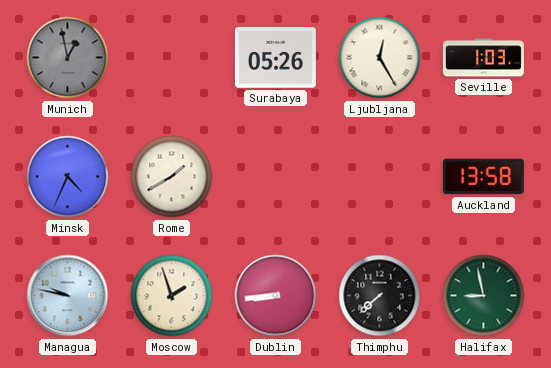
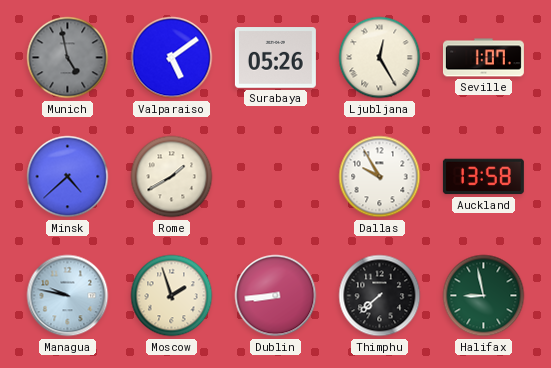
Munich: 12:58 -> 4:58 (68, 58)
Valparaiso: none -> 5:09 (172, 58)
Seville: 1:03 -> 1:07 (483, 58)
Minsk: 4:34 -> 4:38 (68, 177)
Dallas: none -> 9:55 (380, 177)
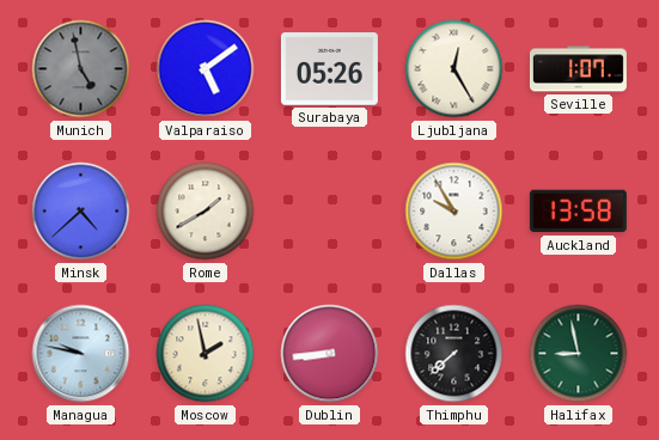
Moscow: 1:57 -> 1:58 (206, 354)
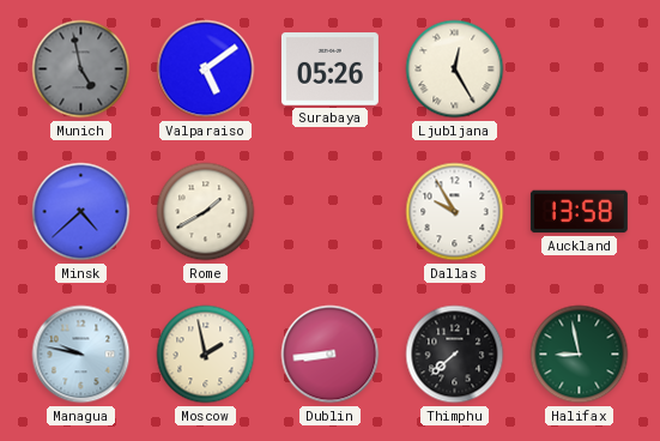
Seville: 1:07 -> none (578, 69)
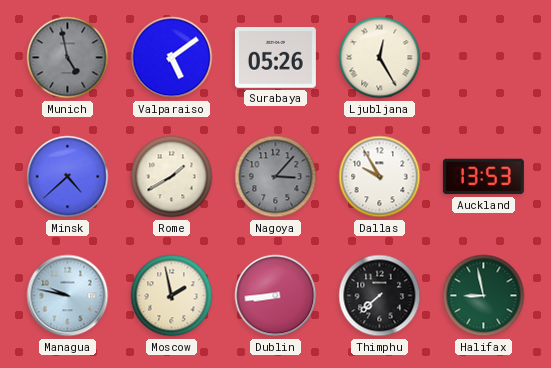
Nagoya: none -> 3:07 (276, 177)
Auckland: 13:58 -> 13:53 (483, 177)
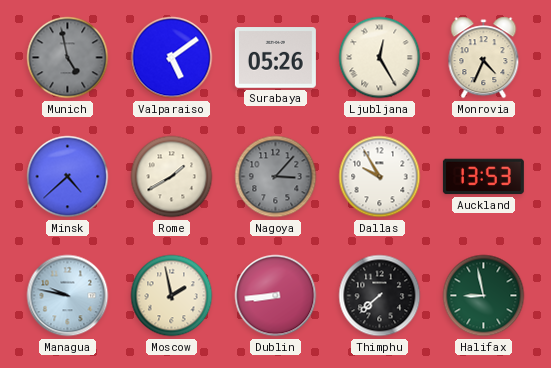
Monrovia: none -> 4:34 (484, 58)
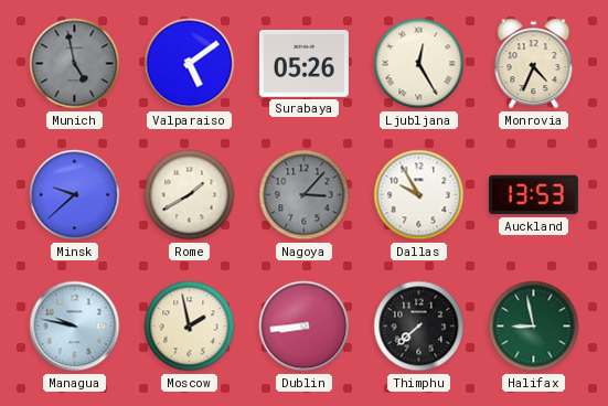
Minsk: 4:38 -> 9:38 (75, 195)
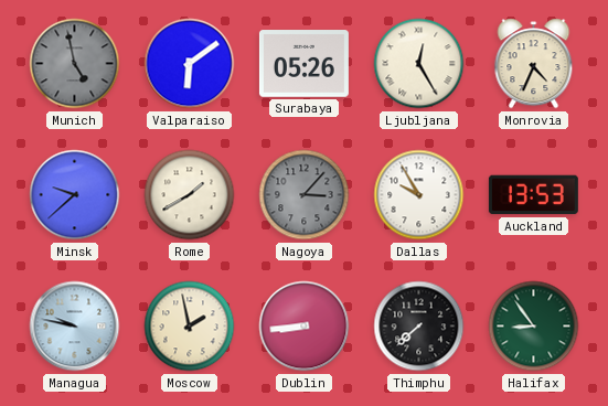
Valparaiso: 5:09 -> 6:09 (190, 64)
Halifax: 8:58 -> 8:54 (534, 327)
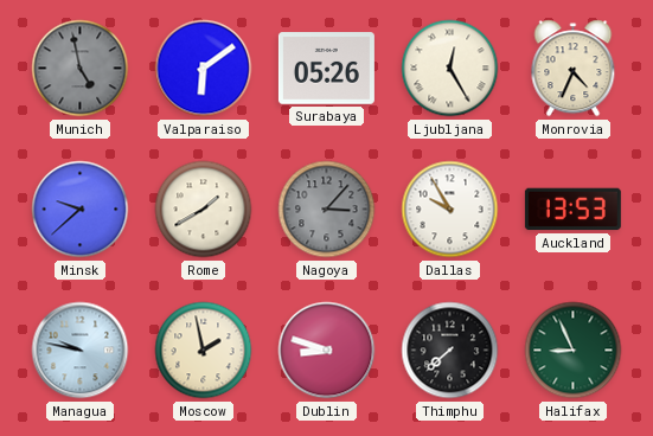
Dublin: 8:44 -> 8:48 (327, 351)
Halifax: 8:54 -> 8:56 (574, 351)
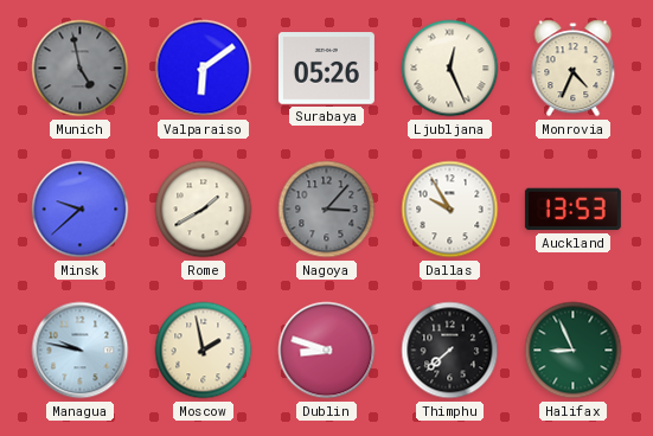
Ljubljana: 12:25 -> 12:26 (450, 69)
